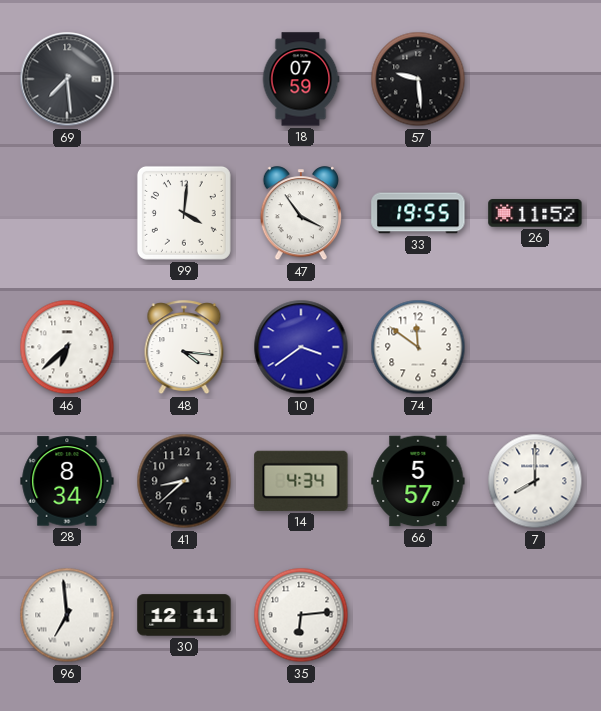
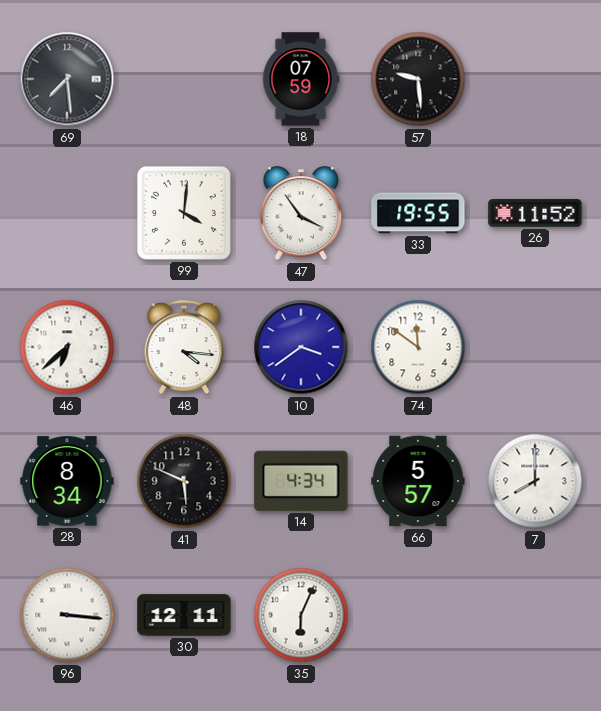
41: 8:38 -> 5:49 (184, 481)
96: 6:59 -> 3:16 (67, 615)
35: 6:14 -> 6:04 (301, 615)
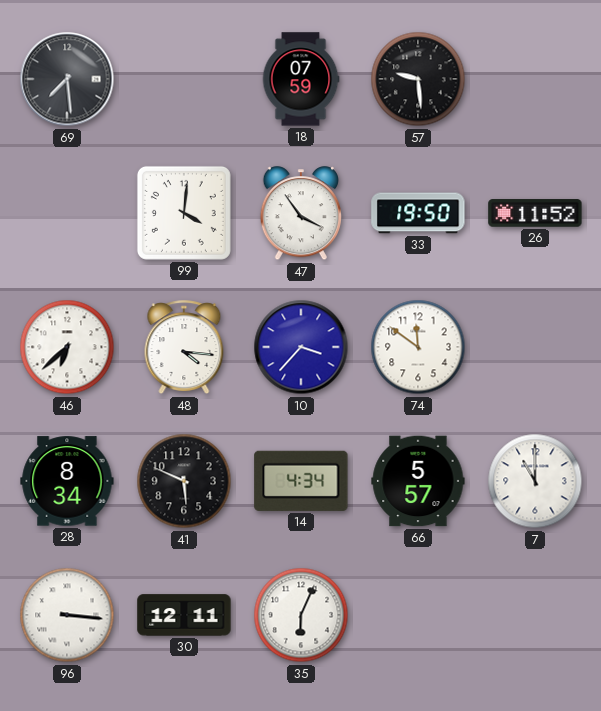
33: 19:55 -> 19:50 (418, 213)
10: 3:39 -> 3:37 (301, 347)
7: 8:00 -> 11:00 (535, 481)
